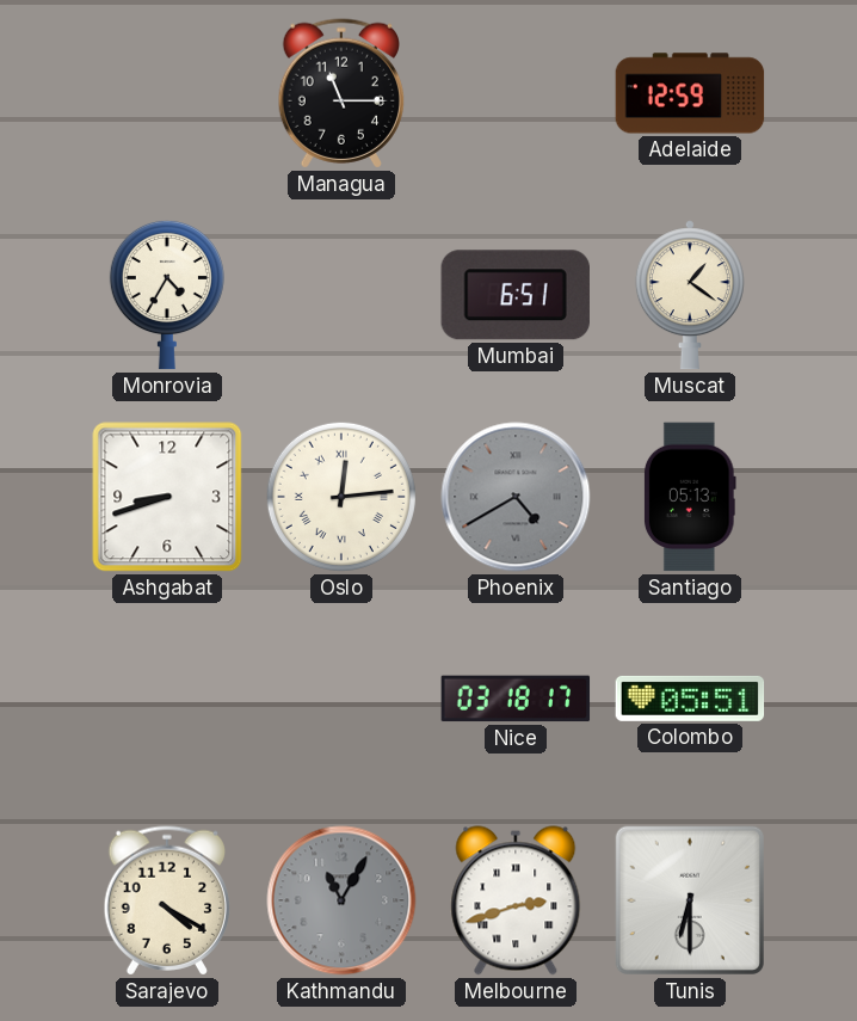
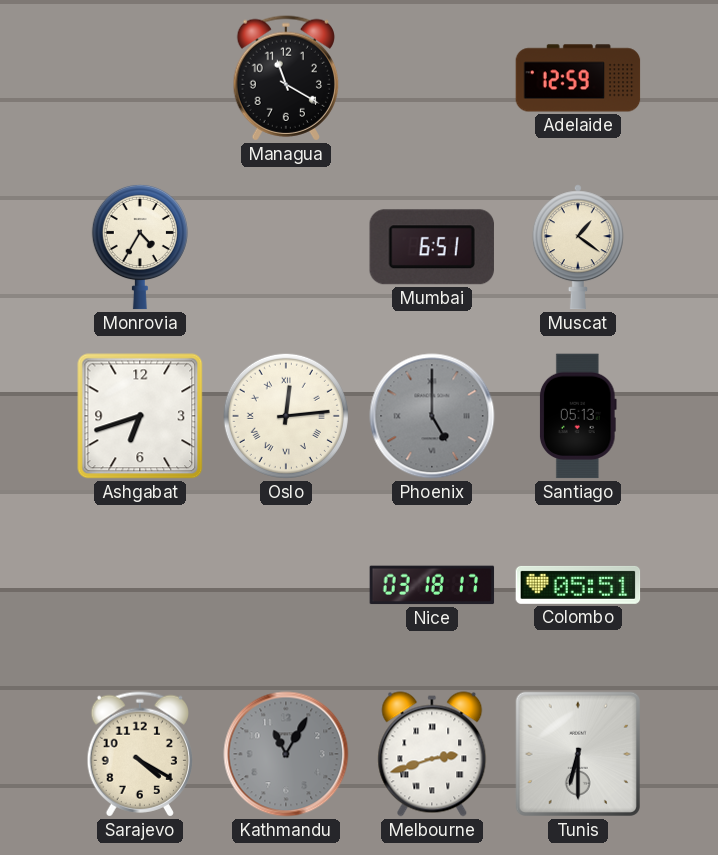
Managua: 11:15 -> 11:20 (285, 78)
Ashgabat: 8:42 -> 6:42 (140, 416)
Phoenix: 4:40 -> 5:00 (432, 416)
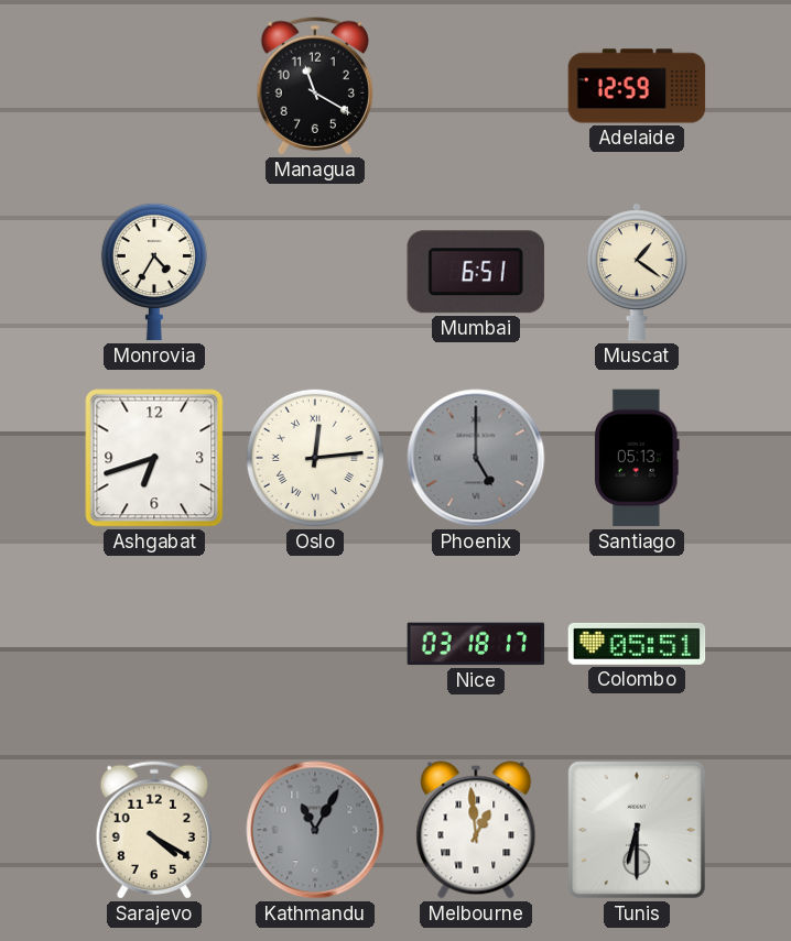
Melbourne: 2:42 -> 12:59 (476, 830)
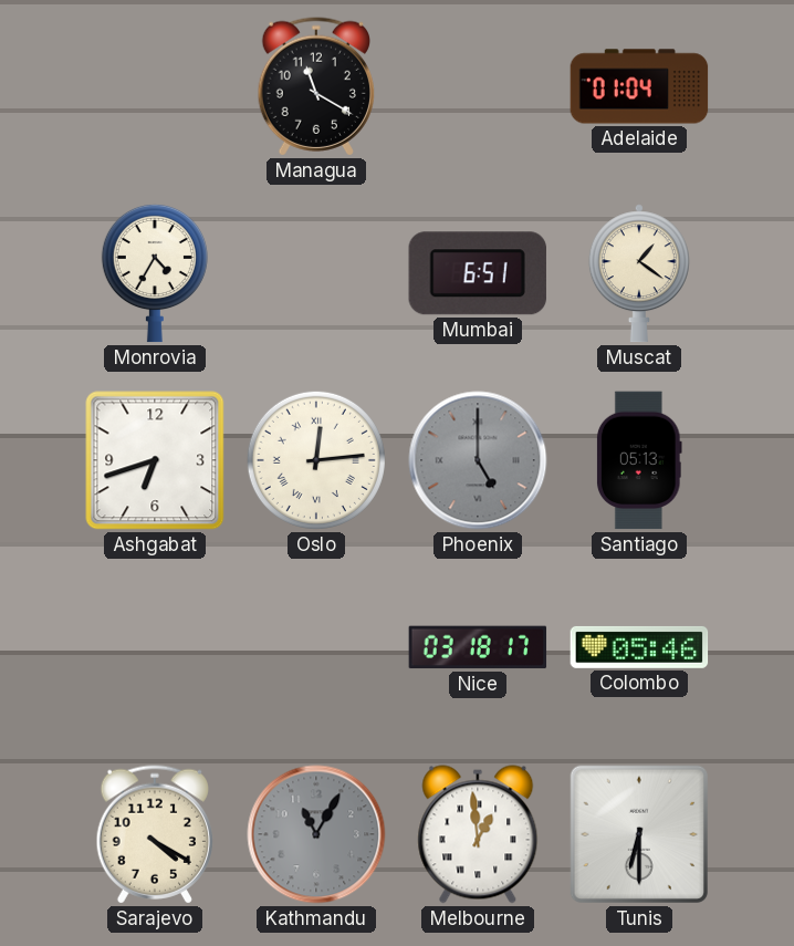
Adelaide: 12:59 -> 01:04 (639, 86)
Colombo: 05:51 -> 05:46 (639, 647)
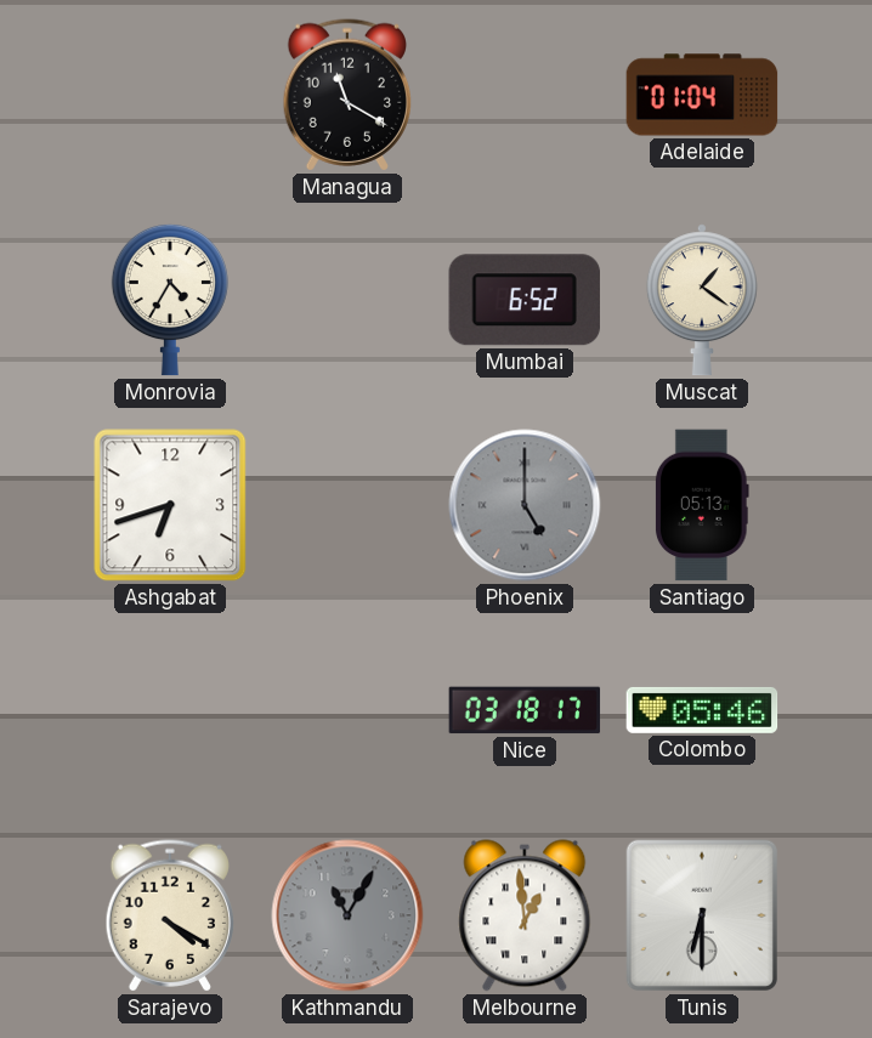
Mumbai: 6:51 -> 6:52 (525, 300)
Oslo: 12:14 -> none (316, 460)
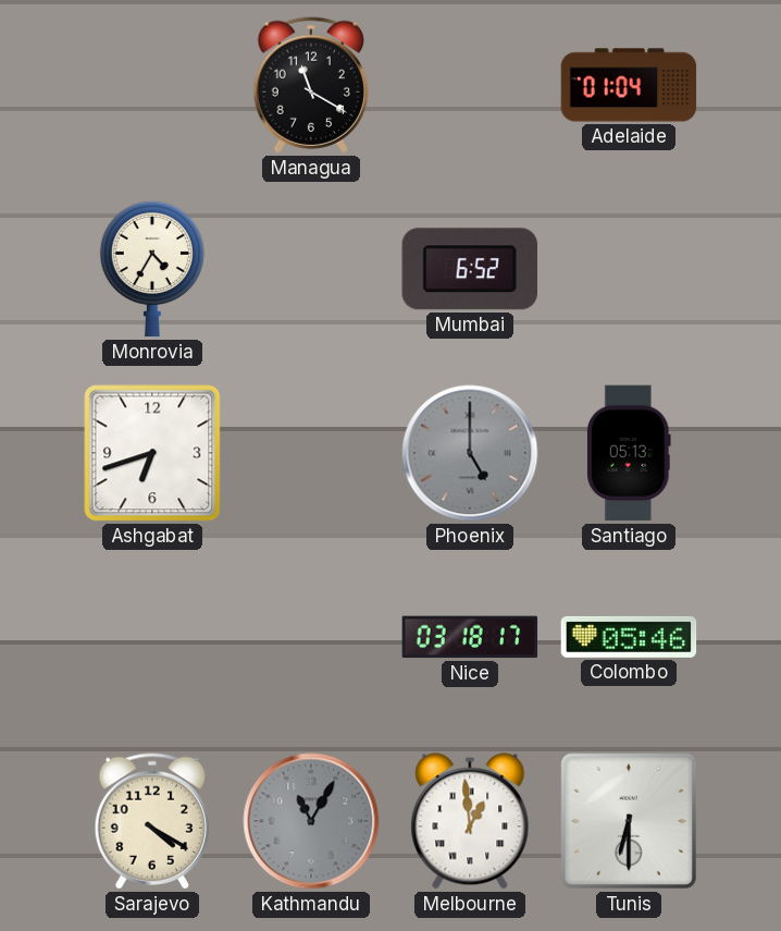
Muscat: 1:21 -> none (702, 300)
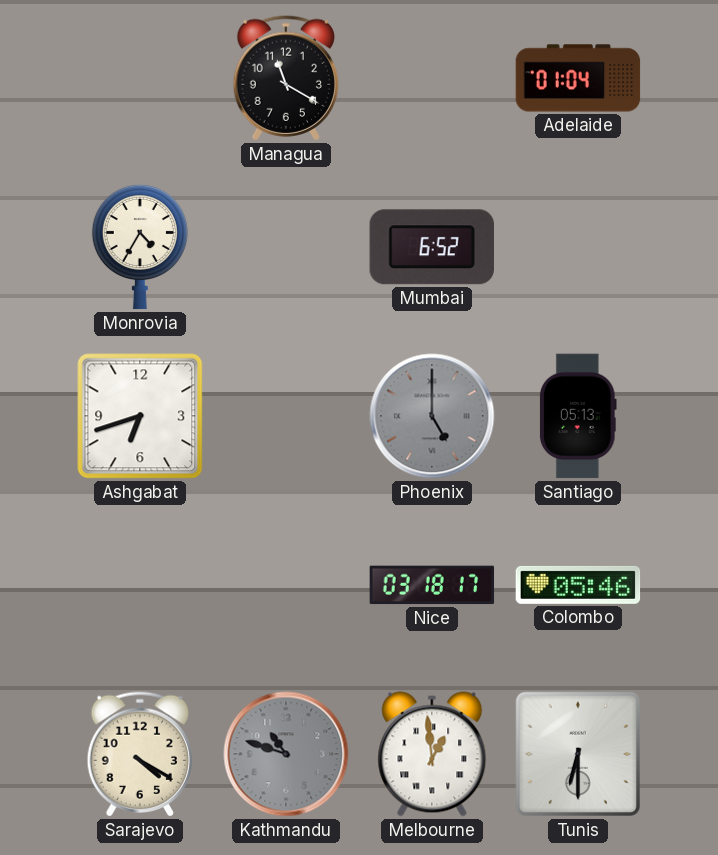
Kathmandu: 11:05 -> 10:48 (286, 754)
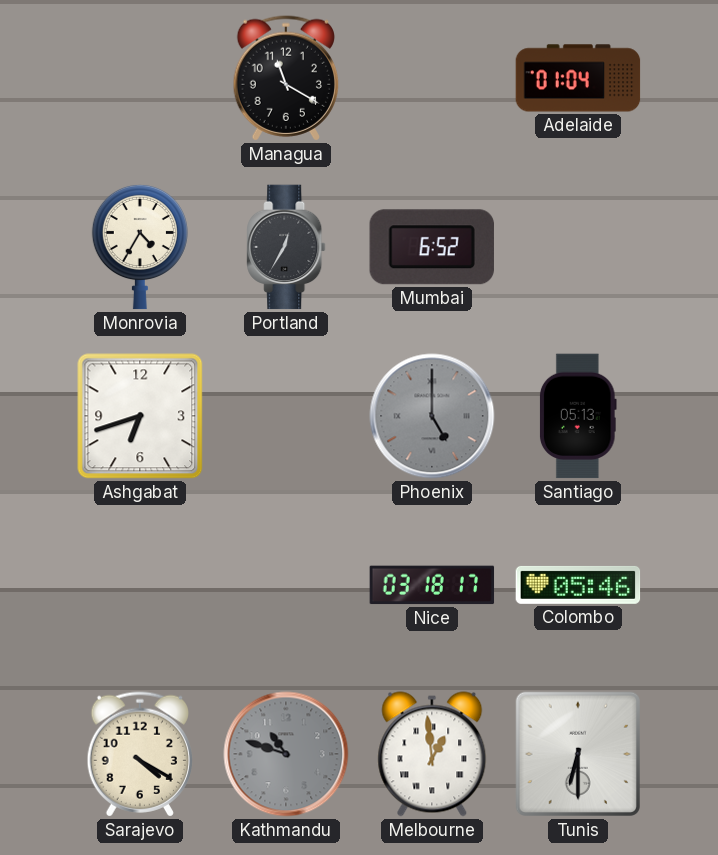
Portland: none -> 12:35 (286, 247)
